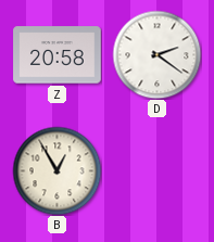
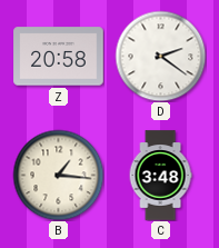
B: 12:55 -> 1:16 (58, 175)
C: none -> 3:48 (160, 176)
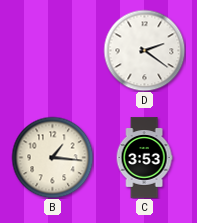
Z: 20:58 -> none (59, 57)
C: 3:48 -> 3:53 (144, 158)
